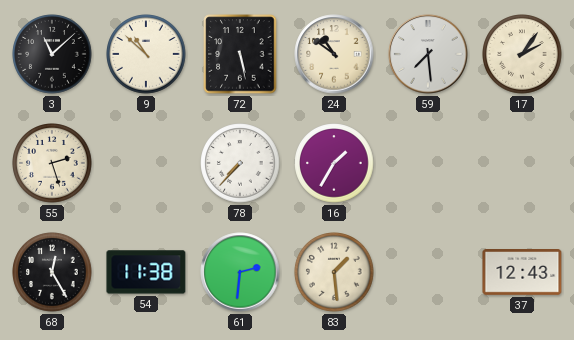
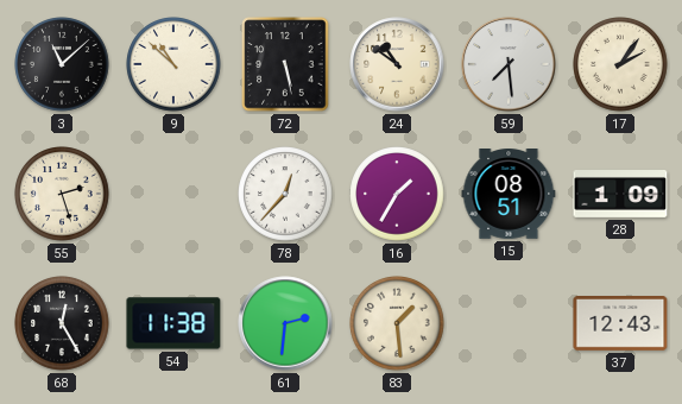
78: 7:37 -> 12:37 (285, 194)
15: none -> 08:51 (509, 194)
28: none -> 1:09 (620, 195)
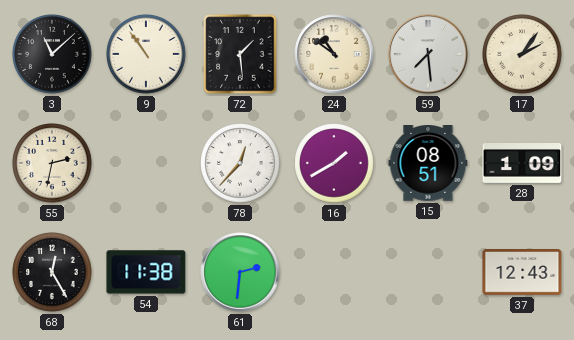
9: 10:52 -> 10:54 (146, 54)
72: 5:28 -> 1:29 (240, 54)
55: 2:27 -> 2:32 (52, 163)
16: 1:35 -> 1:40 (334, 163)
83: 1:29 -> none (397, 323)
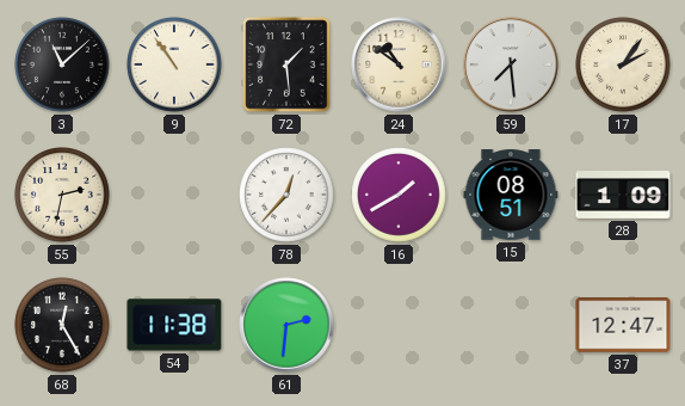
37: 12:43 -> 12:47 (623, 326)
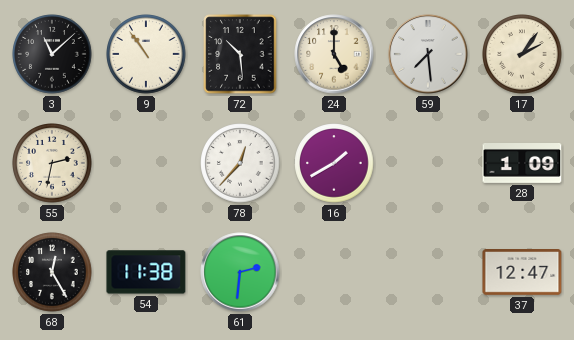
72: 1:29 -> 10:29 (240, 54)
24: 10:51 -> 5:00 (334, 54)
15: 08:51 -> none (511, 195)
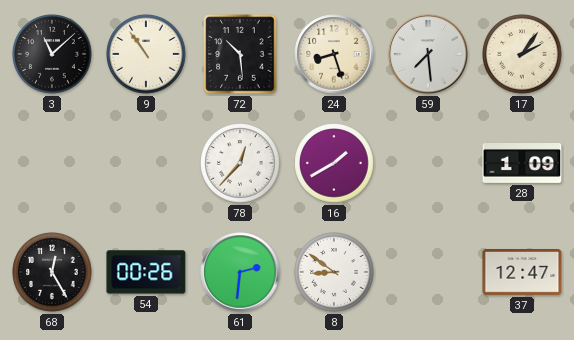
24: 5:00 -> 8:27 (334, 54)
55: 2:32 -> none (52, 163)
54: 11:38 -> 00:26 (146, 272)
8: none -> 8:51 (334, 272)
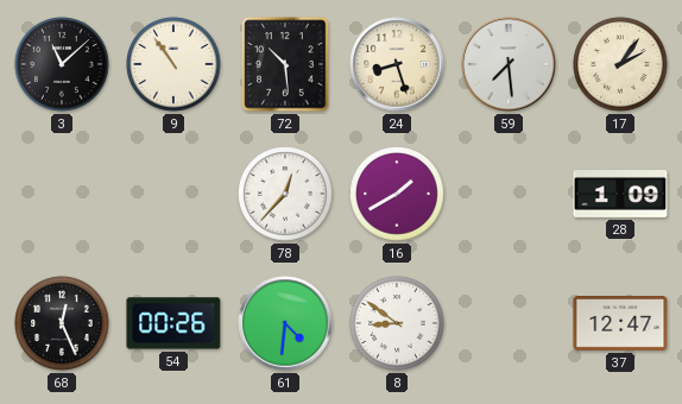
68: 12:25 -> 12:26 (62, 323)
61: 2:31 -> 4:31 (285, 323)
